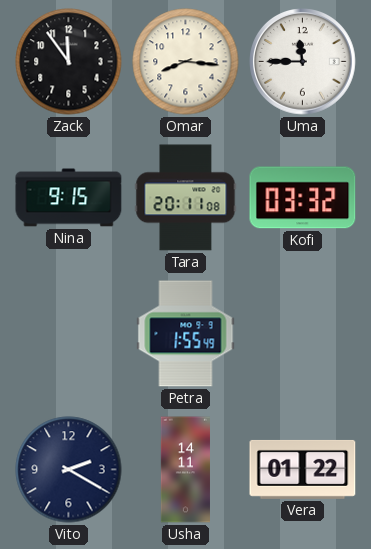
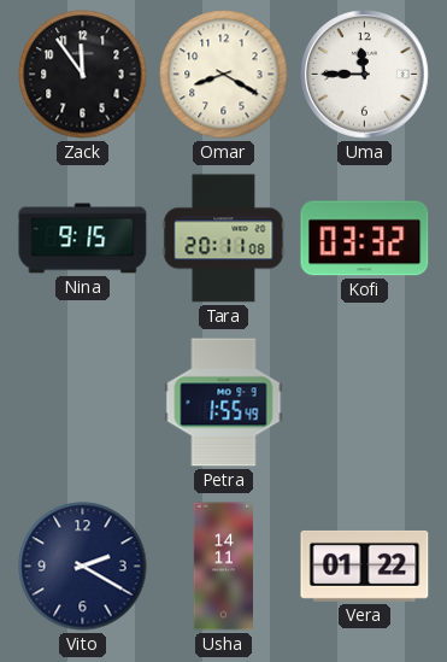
Omar: 8:16 -> 8:20 (224, 75)
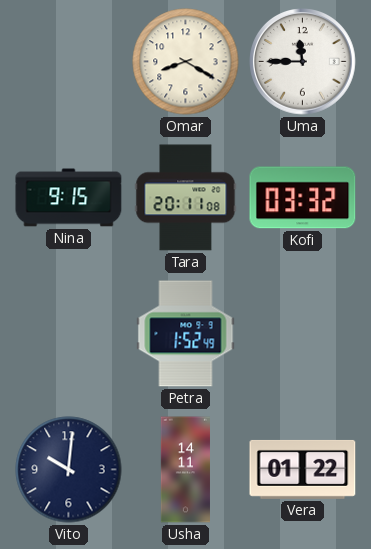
Zack: 11:54 -> none (83, 75)
Petra: 1:55 -> 1:52 (186, 334)
Vito: 2:20 -> 10:01 (69, 470)
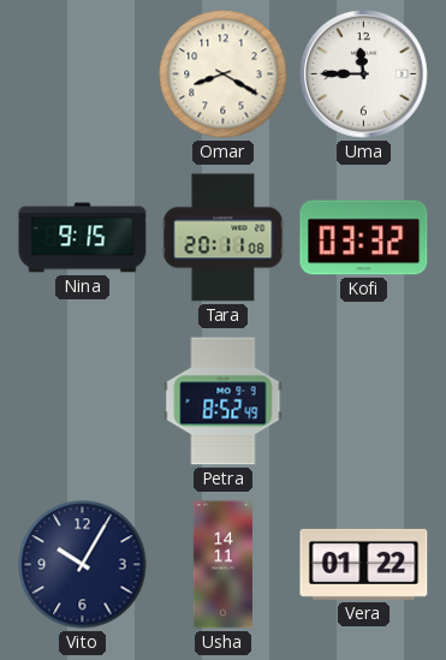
Petra: 1:52 -> 8:52 (224, 402)
Vito: 10:01 -> 10:05 (83, 565)
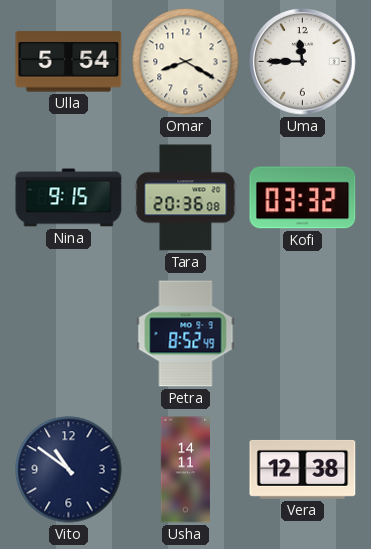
Ulla: none -> 5:54 (69, 62)
Tara: 20:11 -> 20:36 (186, 198)
Vito: 10:05 -> 10:51 (69, 470)
Vera: 01:22 -> 12:38 (303, 469)
